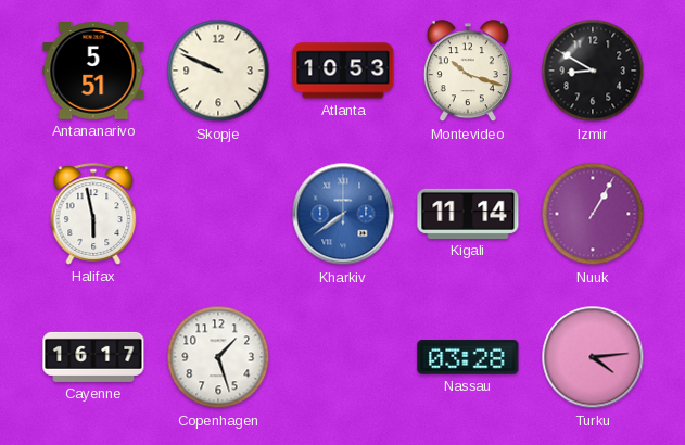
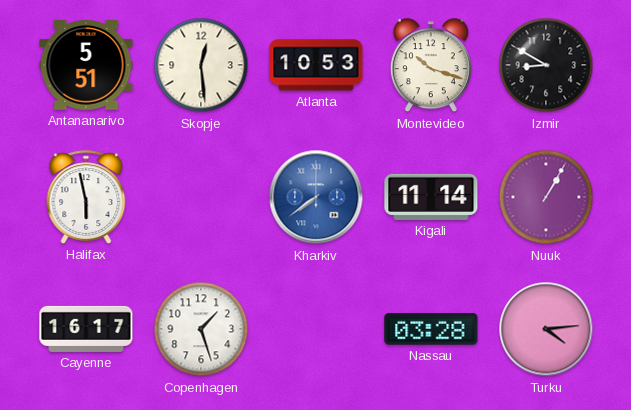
Skopje: 9:49 -> 12:29 (201, 65)
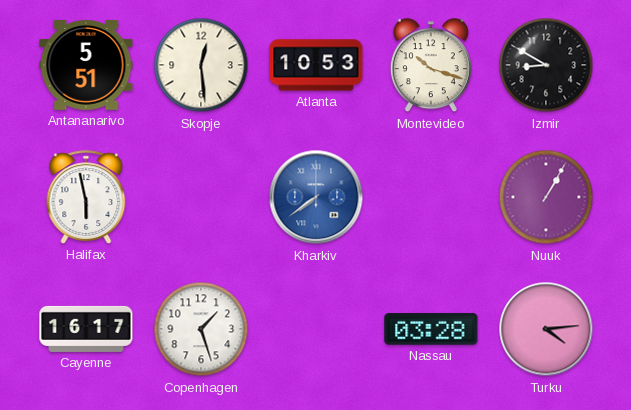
Kigali: 11:14 -> none (431, 197)
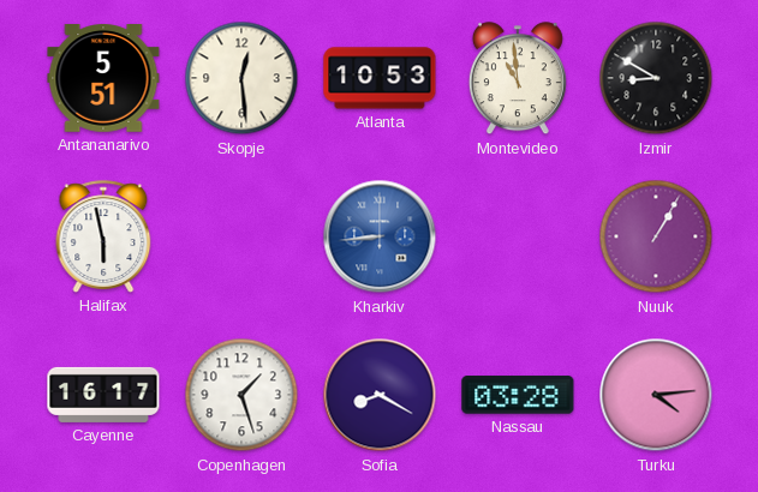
Montevideo: 10:18 -> 10:59 (518, 79)
Kharkiv: 7:39 -> 8:44 (380, 236)
Sofia: none -> 8:20 (380, 395)
